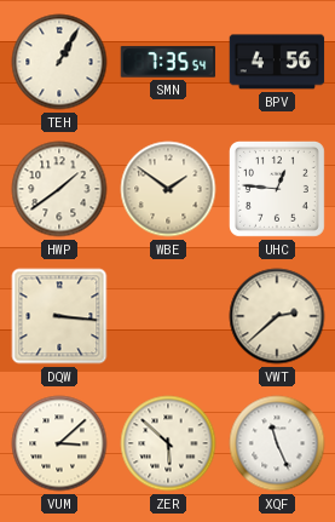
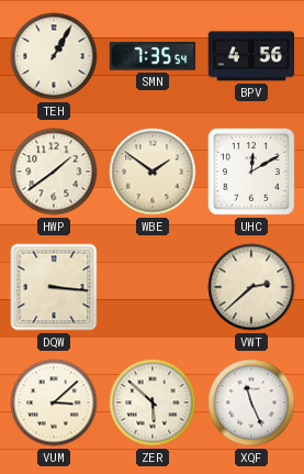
UHC: 12:46 -> 12:10 (251, 172)
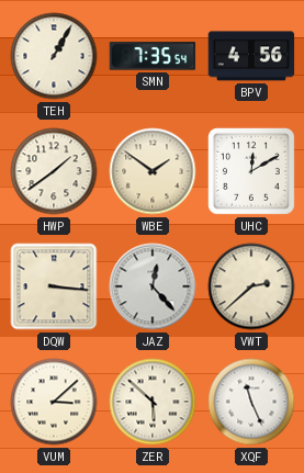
JAZ: none -> 12:23 (153, 286)
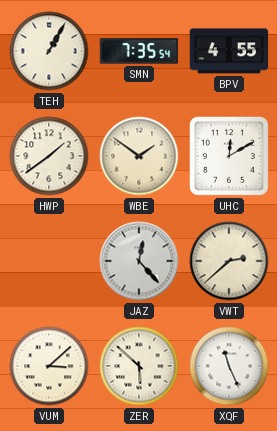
BPV: 4:56 -> 4:55 (229, 51)
DQW: 3:16 -> none (54, 286)
